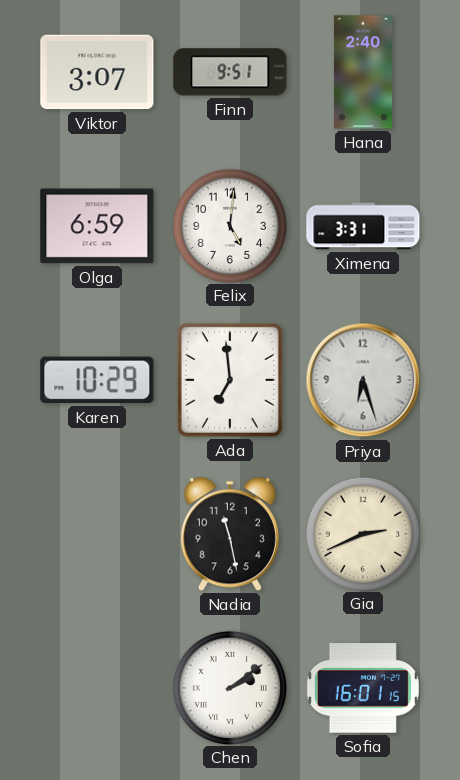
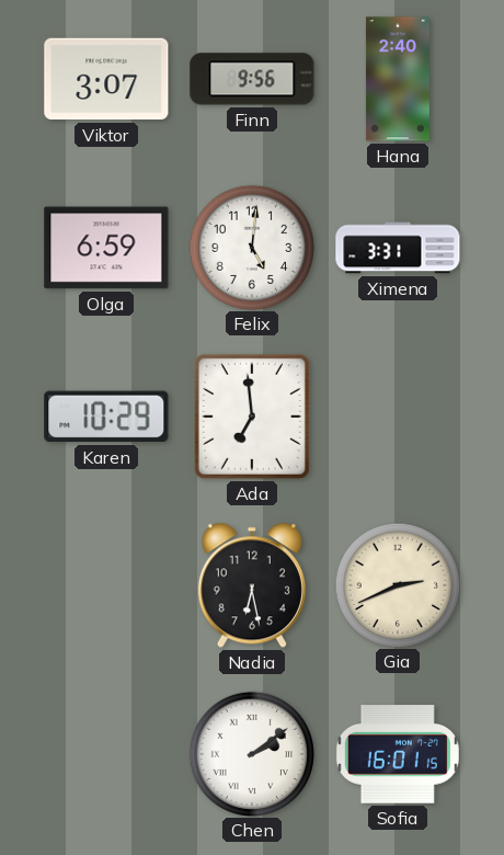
Finn: 9:51 -> 9:56 (252, 79)
Priya: 6:27 -> none (363, 380)
Nadia: 11:28 -> 6:28 (252, 585)
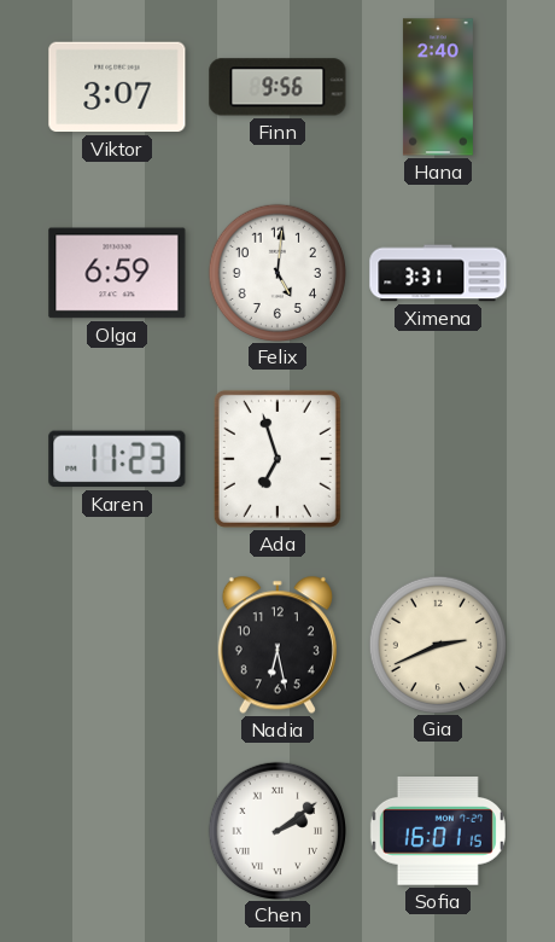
Karen: 10:29 -> 11:23 (117, 459)
Ada: 6:59 -> 6:57 (277, 459)
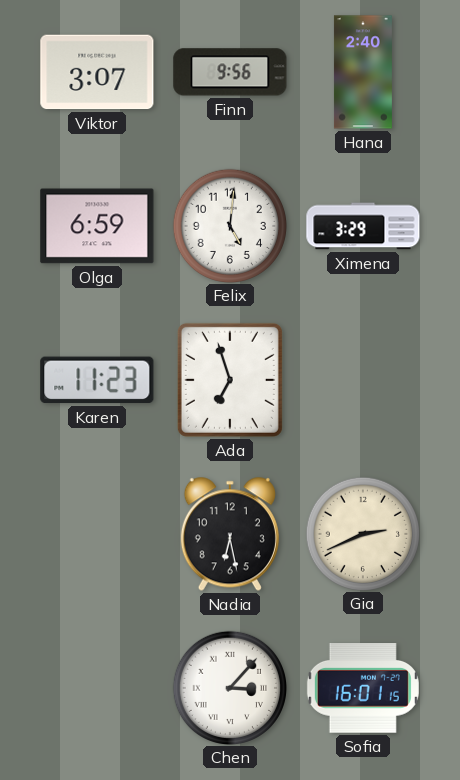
Ximena: 3:31 -> 3:29 (363, 226)
Chen: 2:09 -> 3:07 (229, 687)
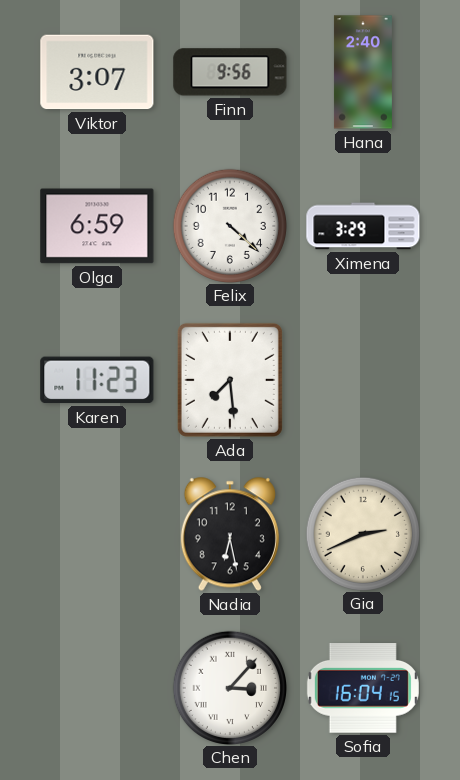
Felix: 5:01 -> 4:22 (229, 225)
Ada: 6:57 -> 7:29 (230, 380)
Sofia: 16:01 -> 16:04 (363, 689)
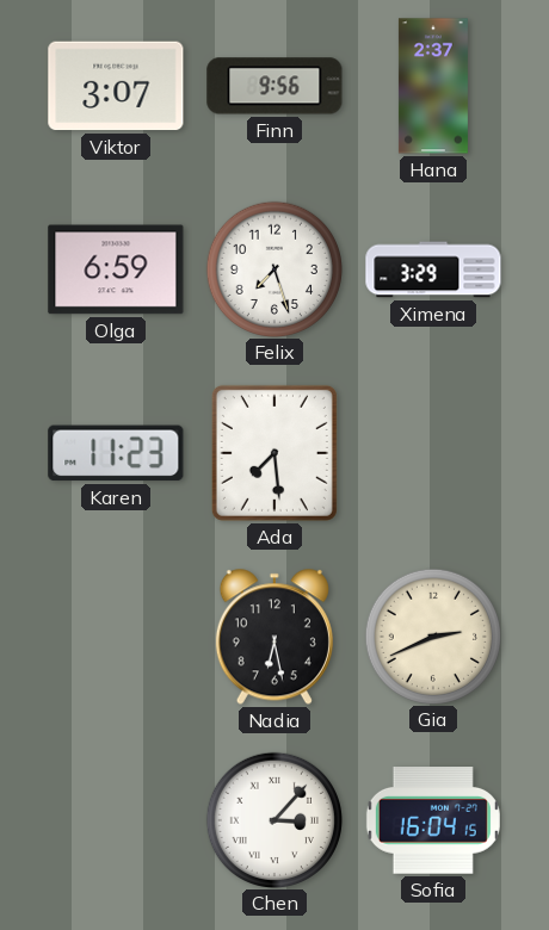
Hana: 2:40 -> 2:37 (433, 86)
Felix: 4:22 -> 7:27 (273, 268)
